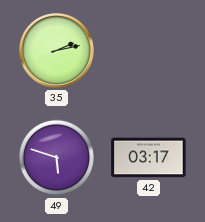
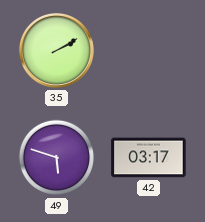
35: 2:13 -> 2:10 (56, 50)
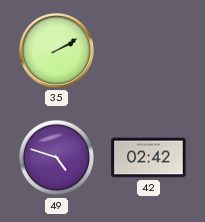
49: 5:48 -> 4:48 (57, 158)
42: 03:17 -> 02:42 (149, 158)
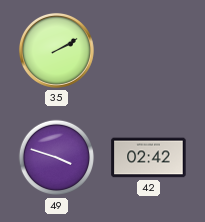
49: 4:48 -> 3:48 (57, 158)
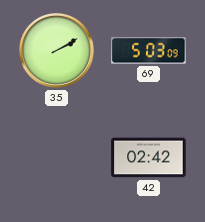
69: none -> 5:03 (149, 51)
49: 3:48 -> none (57, 158)
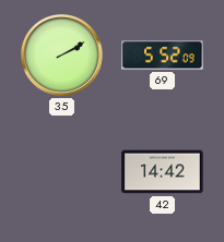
69: 5:03 -> 5:52 (163, 56)
42: 02:42 -> 14:42 (163, 172)
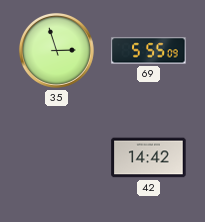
35: 2:10 -> 2:57 (56, 50)
69: 5:52 -> 5:55 (149, 51)
